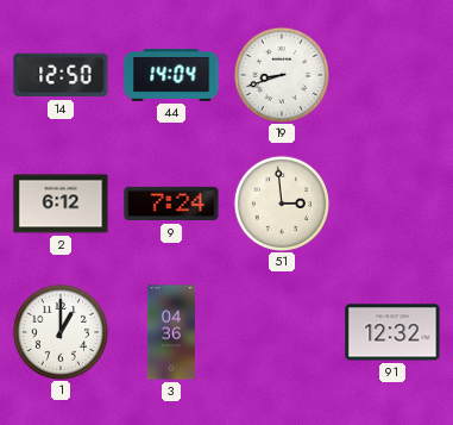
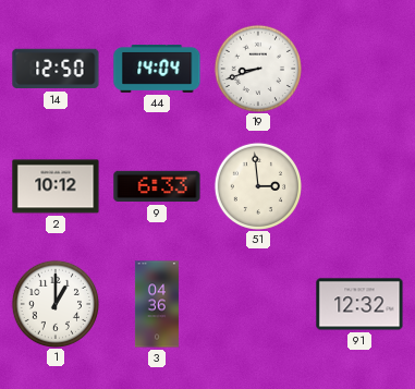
2: 6:12 -> 10:12 (56, 186)
9: 7:24 -> 6:33 (157, 186)
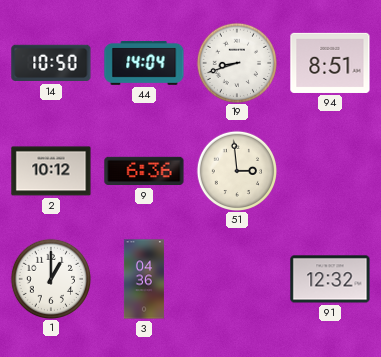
14: 12:50 -> 10:50 (51, 63)
94: none -> 8:51 (330, 63)
9: 6:33 -> 6:36 (144, 171)
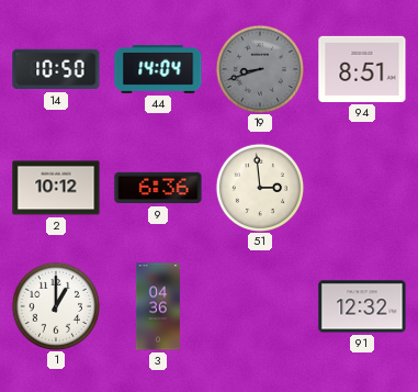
19 dial: white -> grey (259, 68)
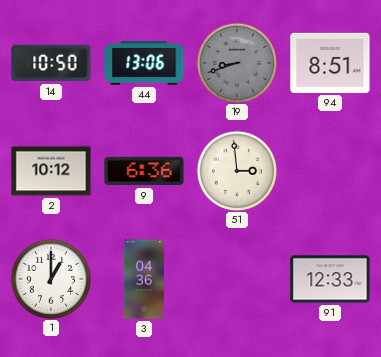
44: 14:04 -> 13:06 (144, 64)
91: 12:32 -> 12:33 (330, 279)
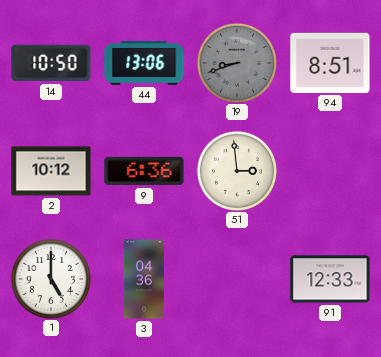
1: 1:00 -> 5:00 (50, 278)
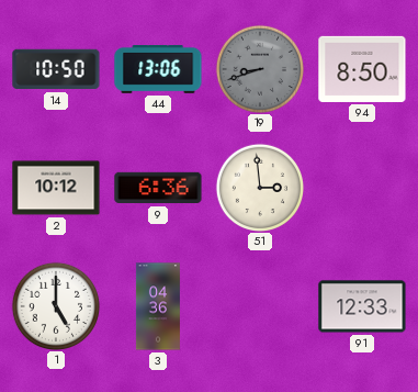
94: 8:51 -> 8:50 (362, 69)
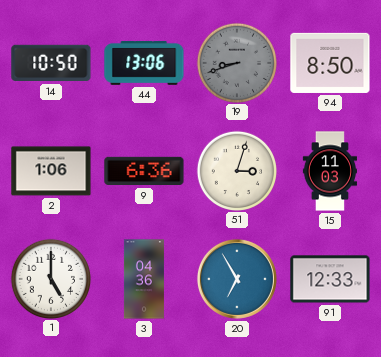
2: 10:12 -> 1:06 (51, 171)
51: 2:59 -> 3:03 (236, 170)
15: none -> 11:03 (329, 171)
20: none -> 6:55 (237, 279)
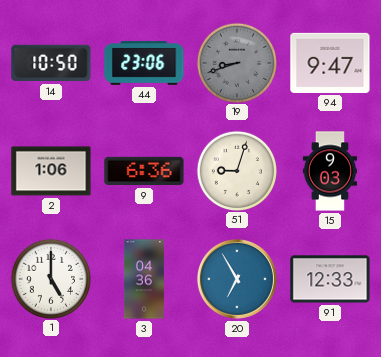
44: 13:06 -> 23:06 (144, 64)
94: 8:50 -> 9:47 (330, 63)
51: 3:03 -> 9:03 (236, 170)
15: 11:03 -> 9:03 (329, 171)
